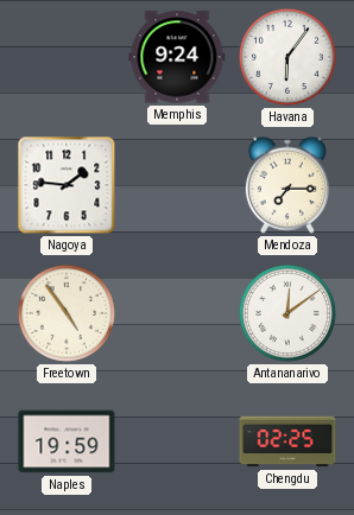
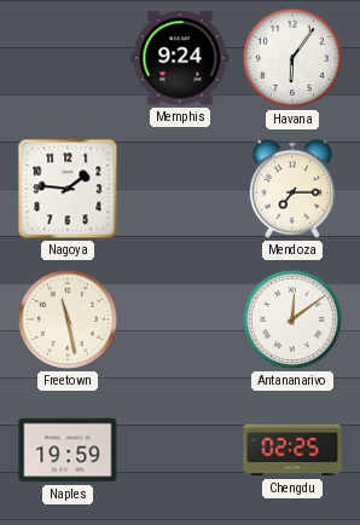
Freetown: 4:54 -> 11:28 (68, 319)
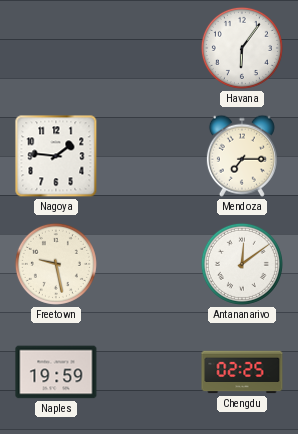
Memphis: 9:24 -> none (180, 58)
Freetown: 11:28 -> 9:28 (56, 264)
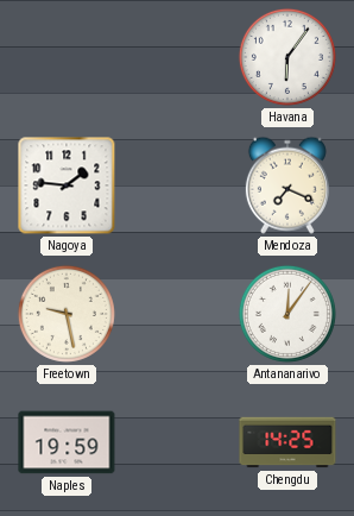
Mendoza: 7:15 -> 7:19 (287, 185)
Antananarivo: 12:09 -> 12:06 (287, 314)
Chengdu: 02:25 -> 14:25 (287, 442)
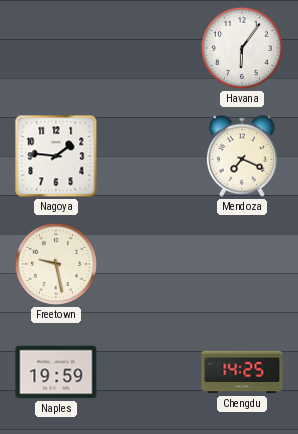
Antananarivo: 12:06 -> none (287, 314)
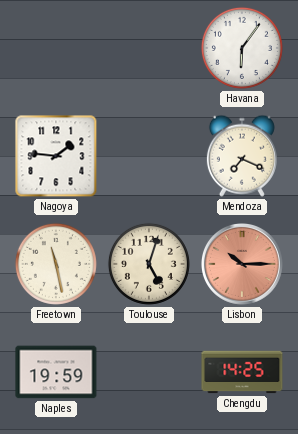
Freetown: 9:28 -> 11:28 (56, 264)
Toulouse: none -> 5:03 (149, 264)
Lisbon: none -> 10:15 (243, 265)
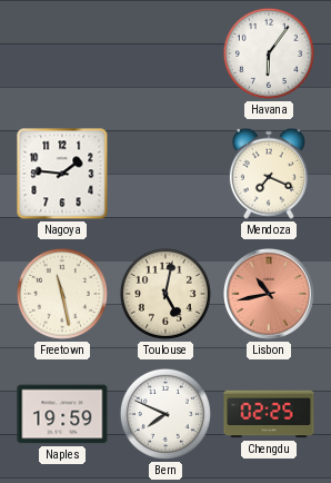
Toulouse: 5:03 -> 5:02 (165, 294)
Lisbon: 10:15 -> 10:43 (270, 295)
Bern: none -> 7:49 (165, 414)
Chengdu: 14:25 -> 02:25 (269, 414)
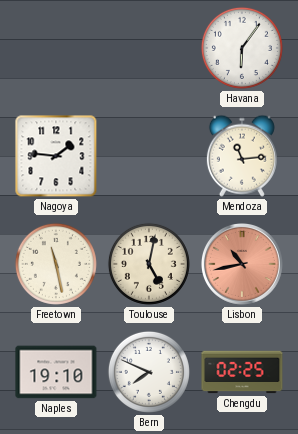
Mendoza: 7:19 -> 11:14 (242, 156)
Naples: 19:59 -> 19:10 (56, 372)
